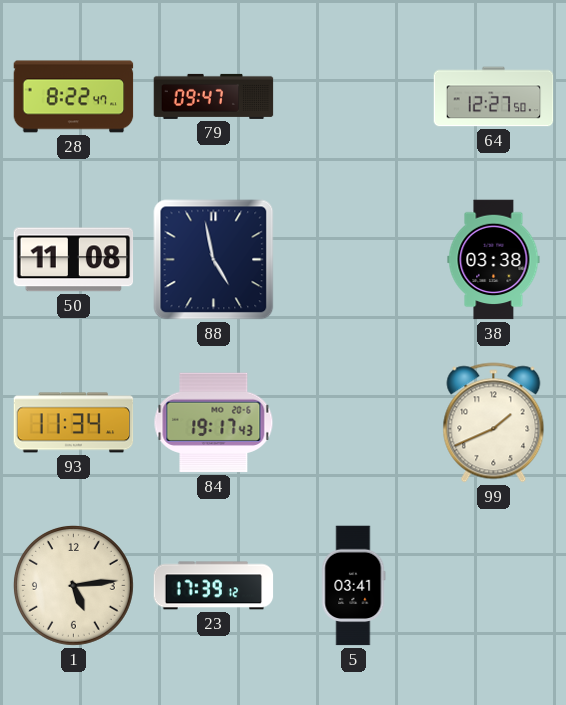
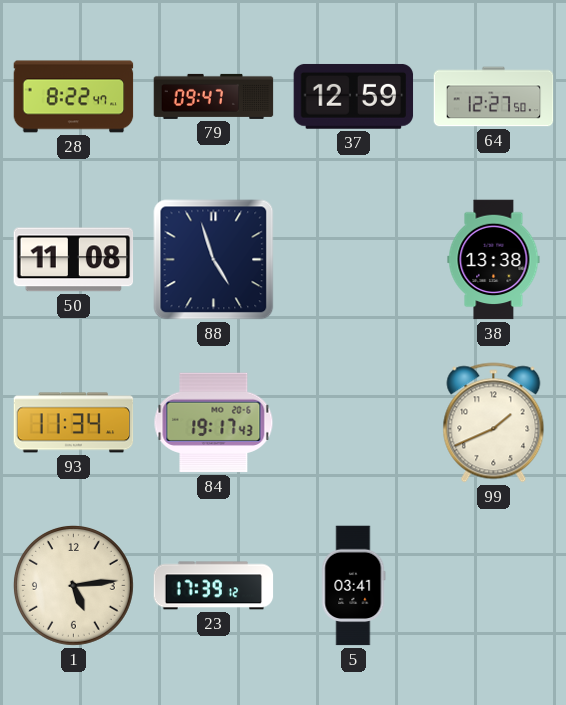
37: none -> 12:59 (354, 96)
88: 4:58 -> 4:57 (214, 260)
38: 03:38 -> 13:38 (494, 260)
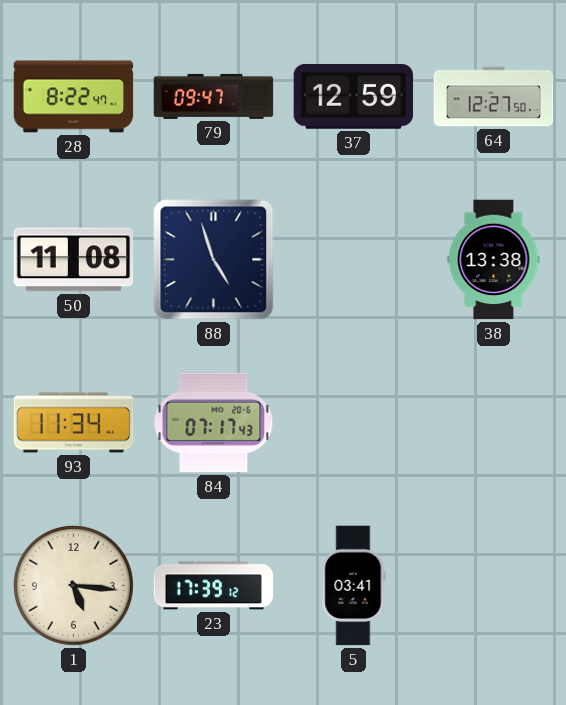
84: 19:17 -> 07:17 (214, 423)
99: 1:41 -> none (494, 423)
1: 5:14 -> 5:16 (73, 585)
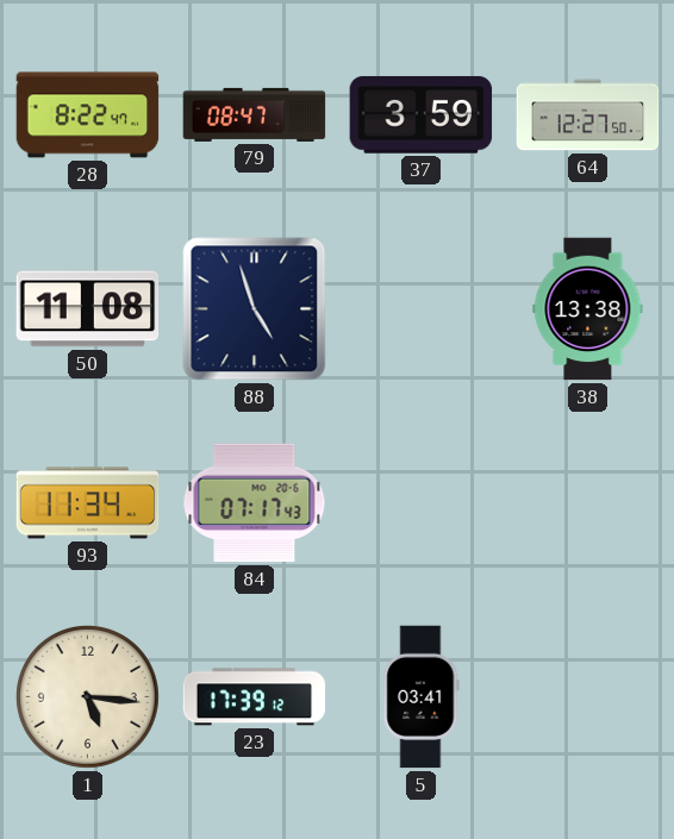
79: 09:47 -> 08:47 (255, 114)
37: 12:59 -> 3:59 (422, 114)
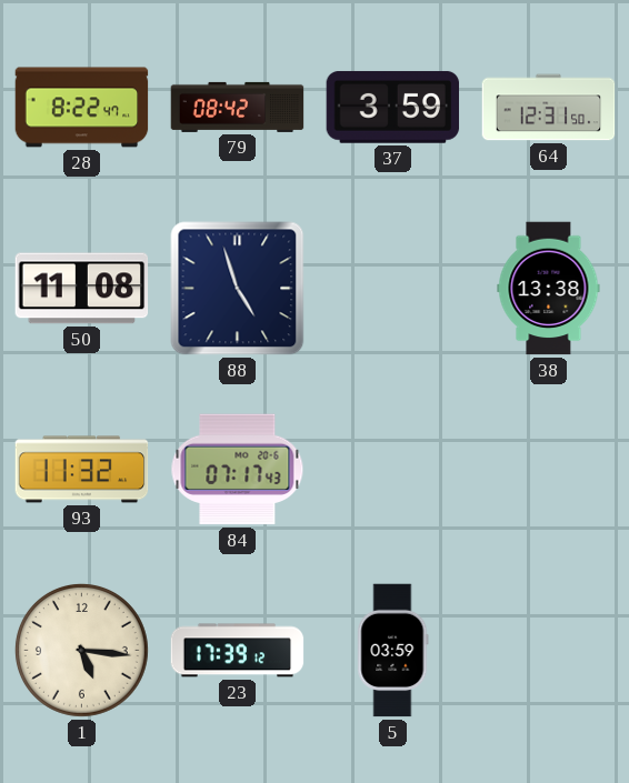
79: 08:47 -> 08:42 (238, 107)
64: 12:27 -> 12:31 (549, 108)
93: 11:34 -> 11:32 (82, 470)
5: 03:41 -> 03:59 (393, 651)
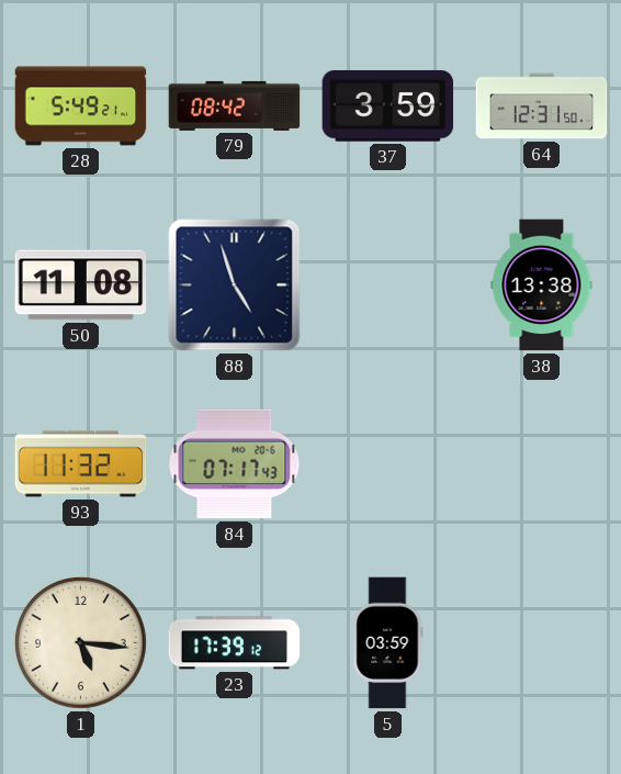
28: 8:22 -> 5:49 (81, 106)
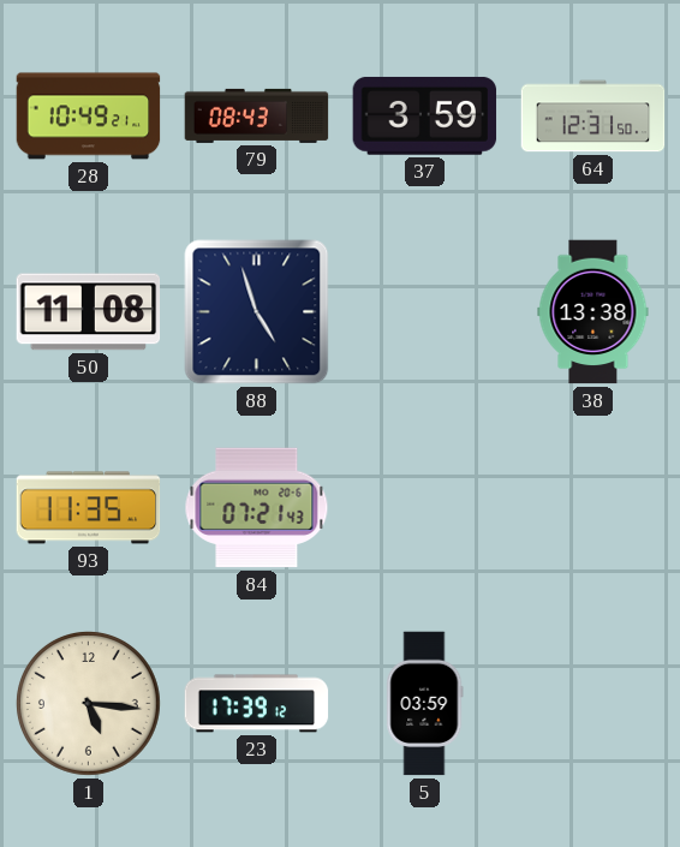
28: 5:49 -> 10:49 (89, 117)
79: 08:42 -> 08:43 (257, 115)
93: 11:32 -> 11:35 (89, 508)
84: 07:17 -> 07:21 (257, 508)
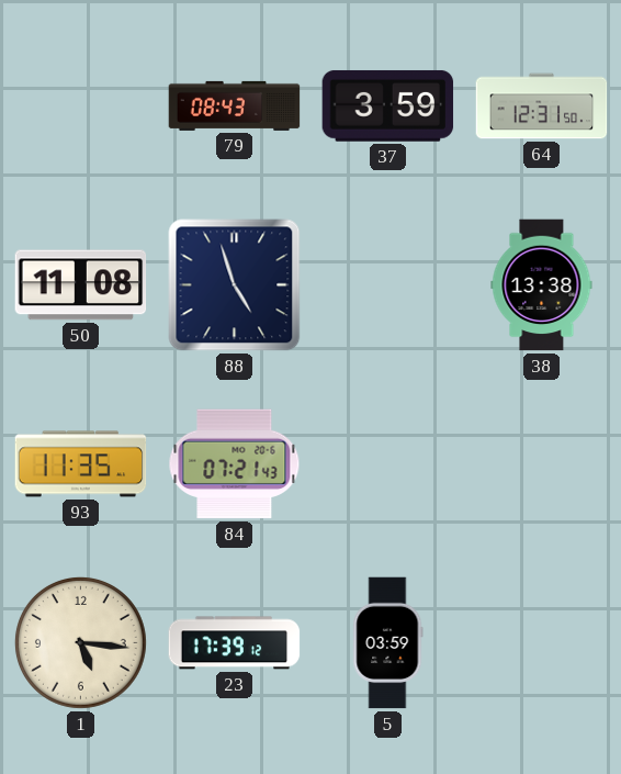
28: 10:49 -> none (89, 117)
